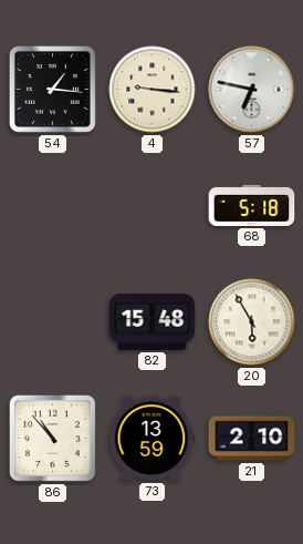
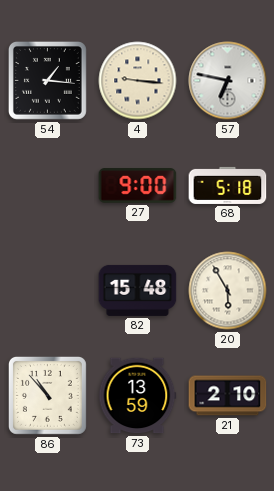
27: none -> 9:00 (138, 186)
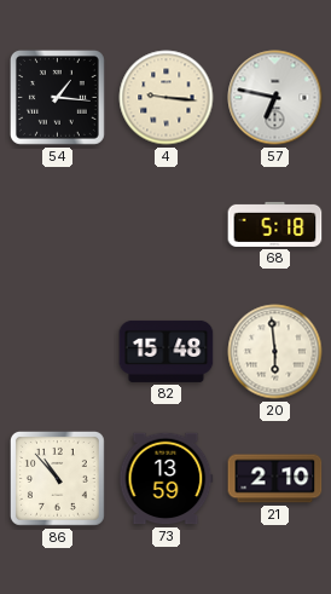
27: 9:00 -> none (138, 186)
20: 5:55 -> 5:59 (275, 352)
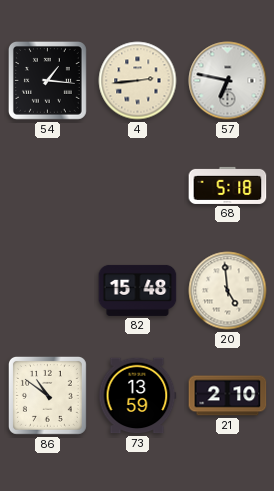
4: 9:16 -> 2:44 (138, 81)
20: 5:59 -> 4:59 (228, 291)
86: 10:53 -> 10:51 (47, 395)
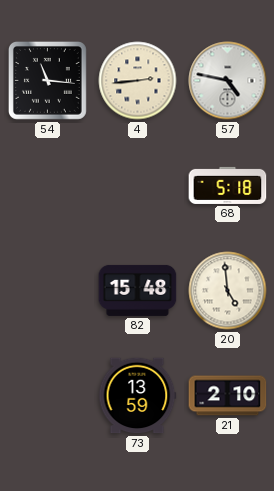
54: 1:16 -> 11:16 (47, 80)
57: 6:47 -> 4:47 (228, 81)
86: 10:51 -> none (47, 395)
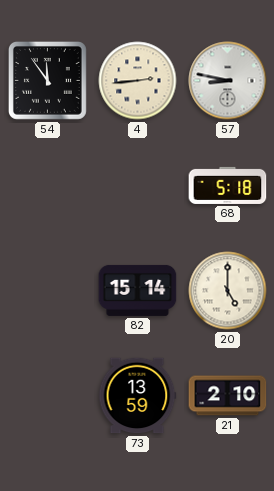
54: 11:16 -> 11:54 (47, 80)
57: 4:47 -> 8:47 (228, 81)
82: 15:48 -> 15:14 (138, 290)
20: 4:59 -> 5:00 (228, 291)
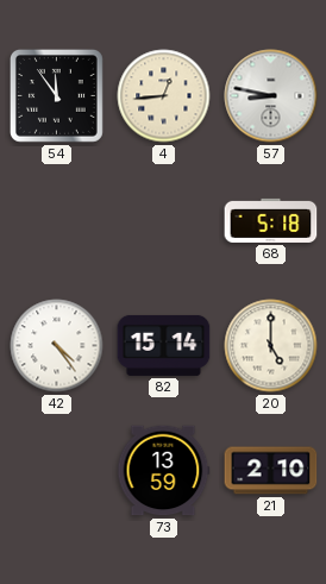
4: 2:44 -> 12:44 (164, 96)
42: none -> 4:24 (57, 346)
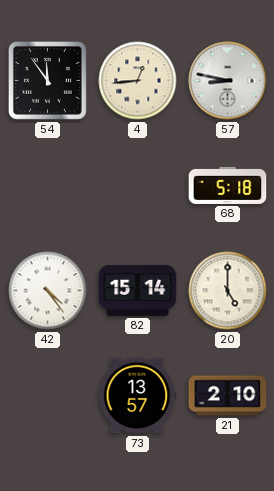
73: 13:59 -> 13:57 (138, 396)
